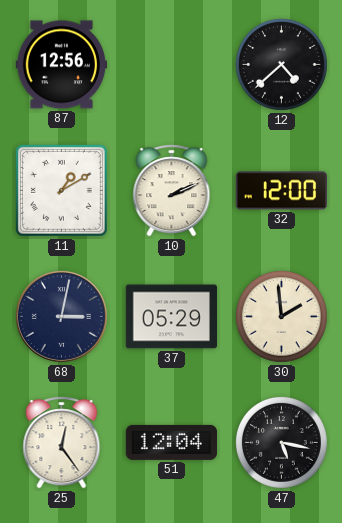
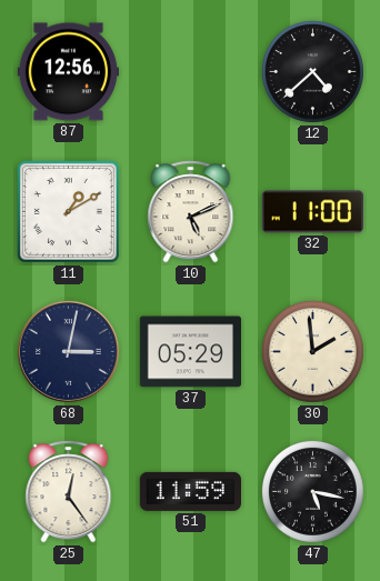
10: 2:11 -> 5:11 (191, 212)
32: 12:00 -> 11:00 (312, 212)
51: 12:04 -> 11:59 (190, 491)
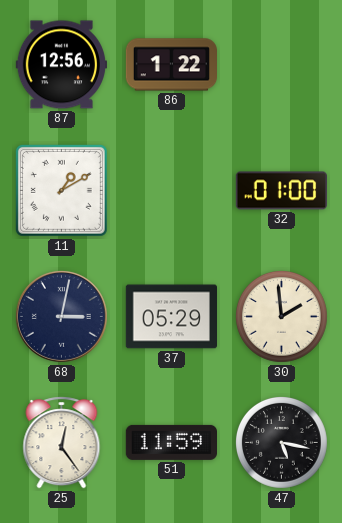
86: none -> 1:22 (171, 65)
12: 4:38 -> none (312, 71)
10: 5:11 -> none (191, 212)
32: 11:00 -> 01:00 (281, 191)
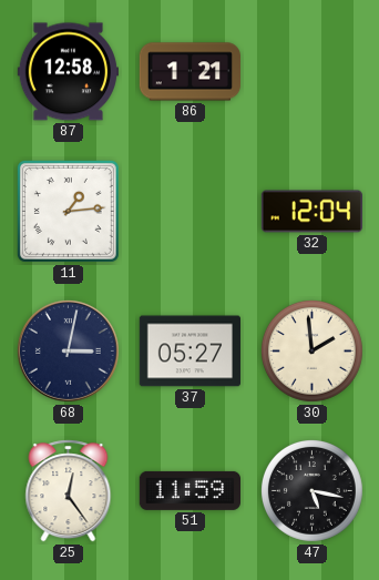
87: 12:56 -> 12:58 (68, 72)
86: 1:22 -> 1:21 (189, 72)
11: 1:10 -> 1:14 (68, 211)
32: 01:00 -> 12:04 (311, 212)
37: 05:29 -> 05:27 (189, 352)
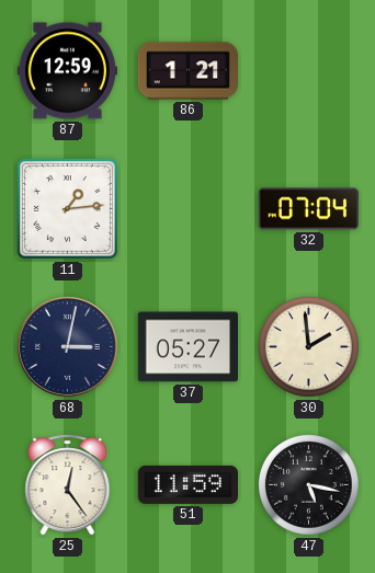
87: 12:58 -> 12:59 (67, 71)
32: 12:04 -> 07:04 (308, 209)
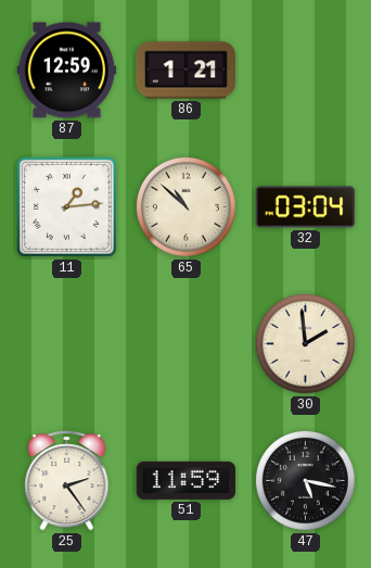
65: none -> 10:52 (185, 206)
32: 07:04 -> 03:04 (305, 207)
68: 3:02 -> none (67, 346)
37: 05:27 -> none (187, 347)
25: 12:24 -> 2:24 (67, 481)
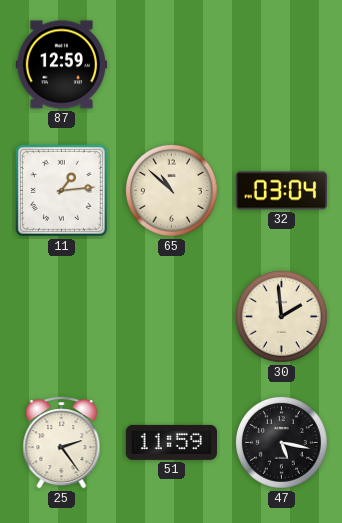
86: 1:21 -> none (185, 71)
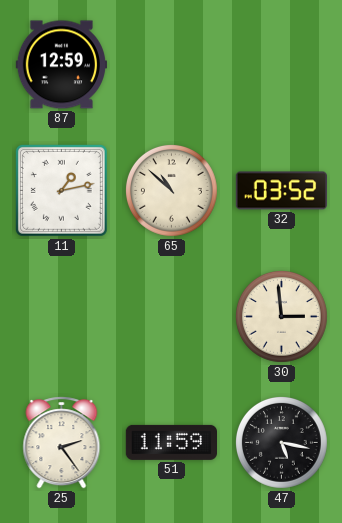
11: 1:14 -> 1:13 (61, 190)
32: 03:04 -> 03:52 (281, 191)
30: 1:59 -> 2:59 (281, 316)
